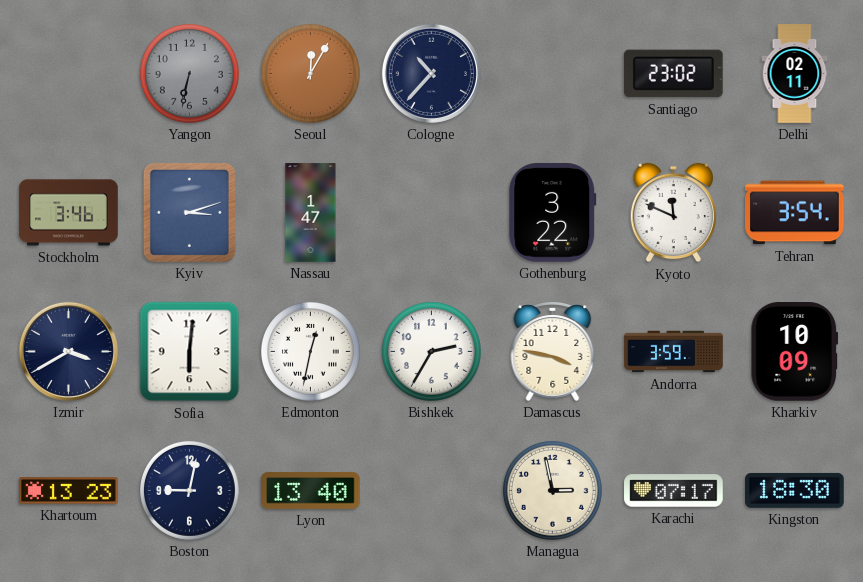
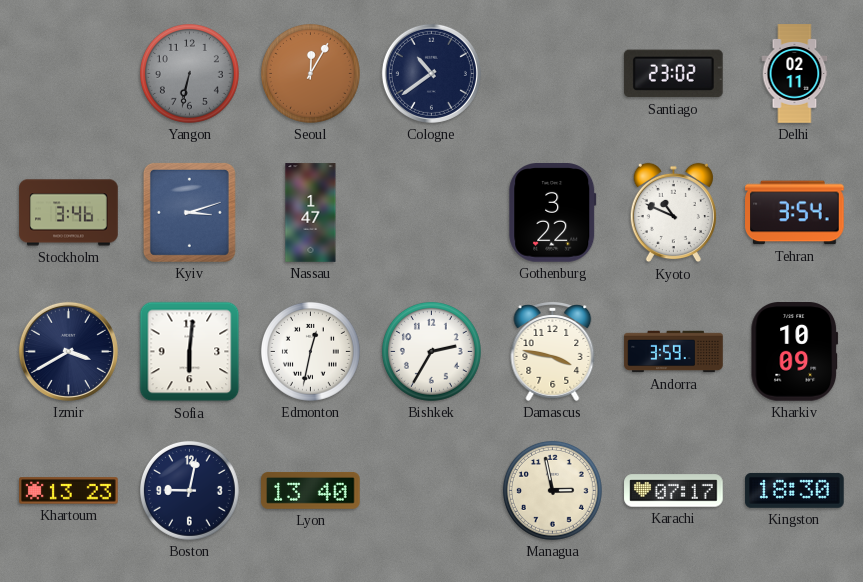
Cologne: 10:37 -> 10:39 (431, 73)
Kyoto: 11:49 -> 10:49 (673, 213)
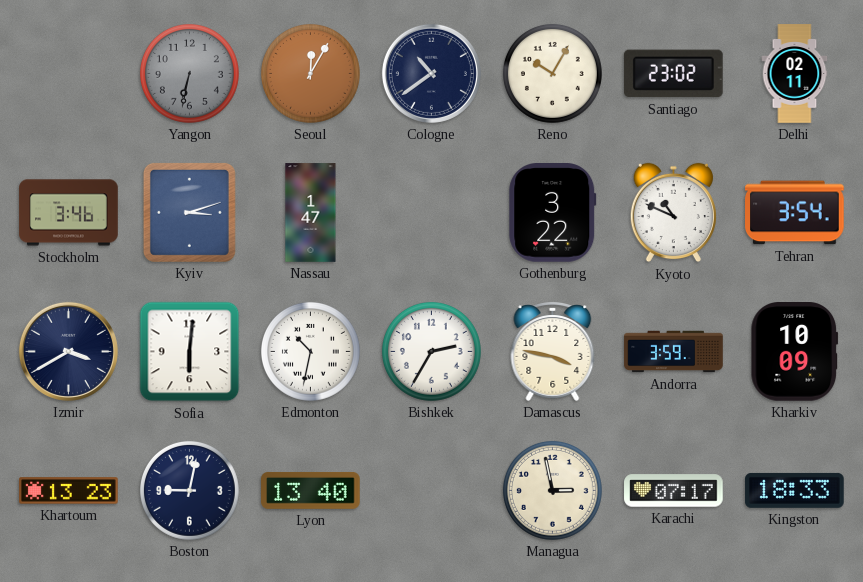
Reno: none -> 10:05 (552, 73)
Edmonton: 12:32 -> 10:32 (310, 351)
Kingston: 18:30 -> 18:33 (795, 490)
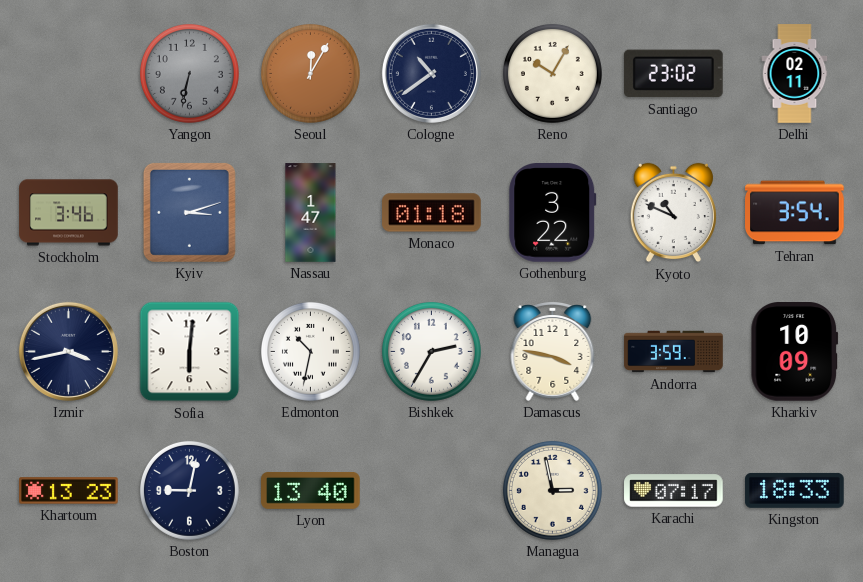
Monaco: none -> 01:18 (432, 213)
Izmir: 3:40 -> 3:43 (68, 351)
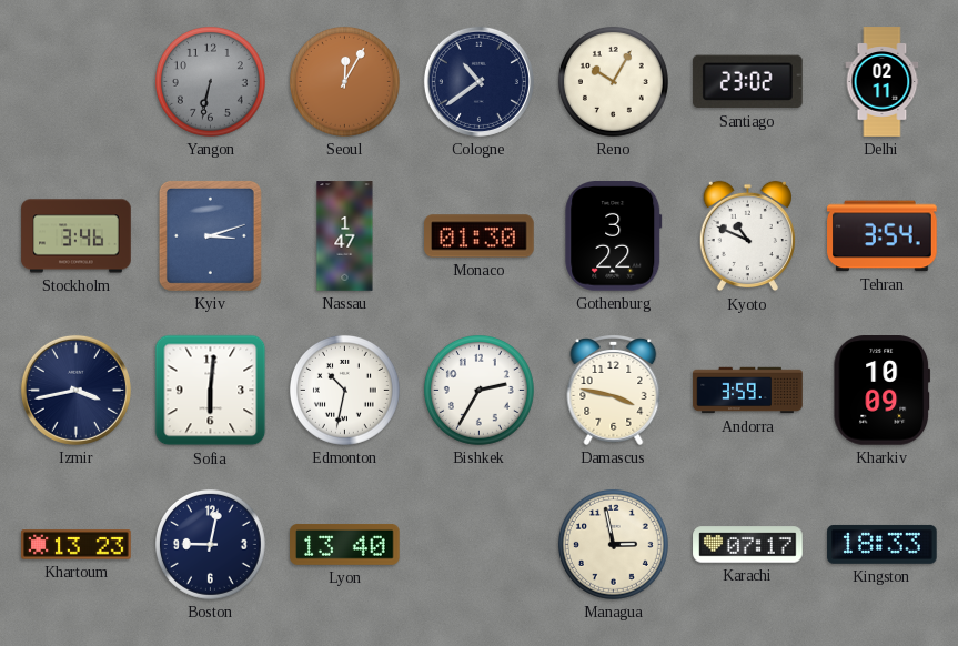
Monaco: 01:18 -> 01:30 (480, 236)
